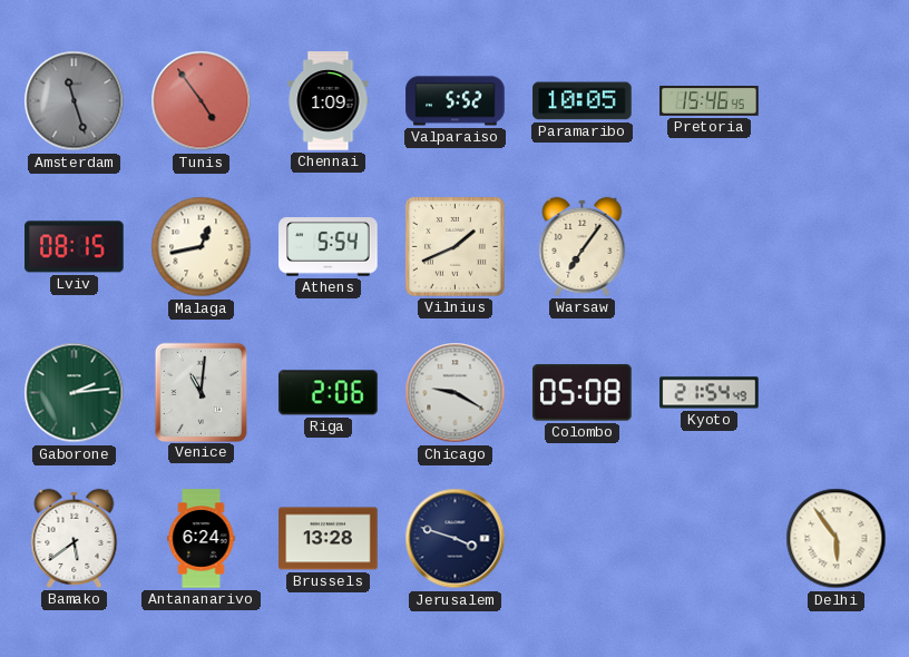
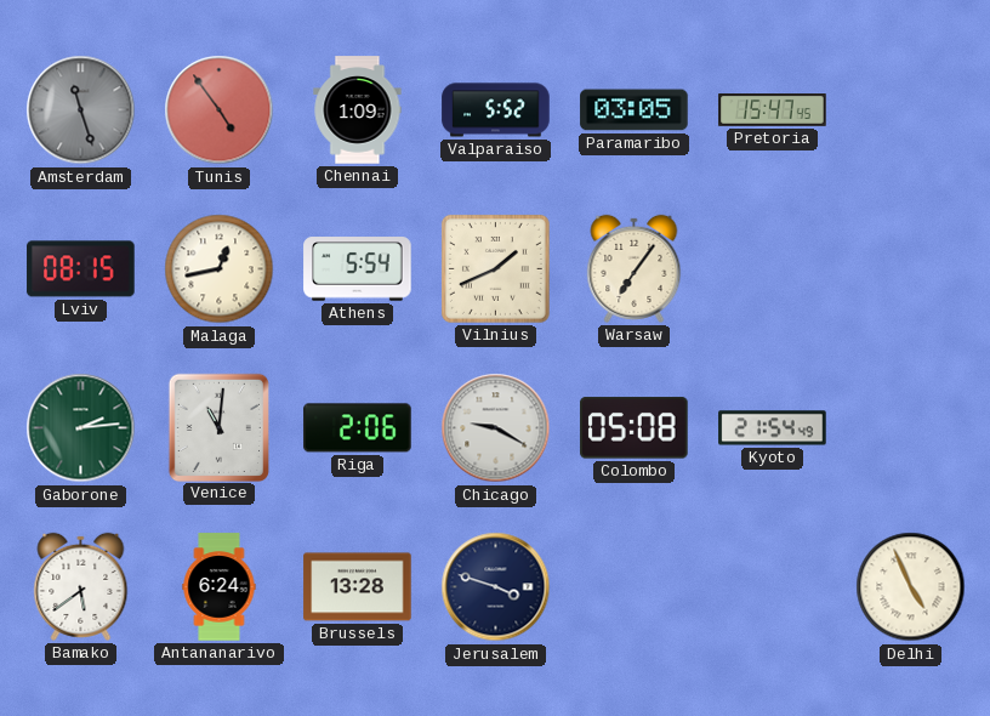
Paramaribo: 10:05 -> 03:05 (635, 110)
Pretoria: 15:46 -> 15:47 (773, 110)
Delhi: 5:54 -> 4:56 (911, 587)
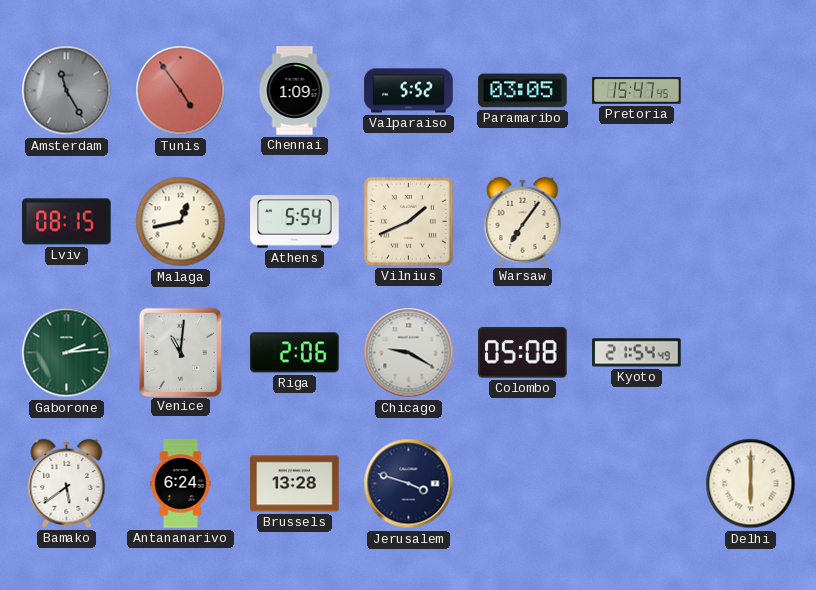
Amsterdam: 11:27 -> 11:25 (67, 91)
Delhi: 4:56 -> 6:00 (751, 484)
